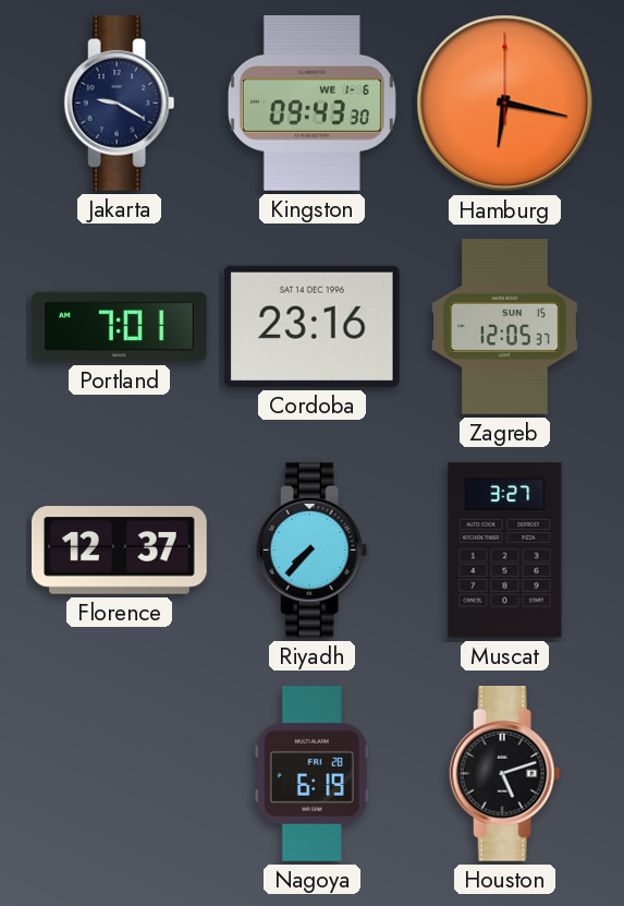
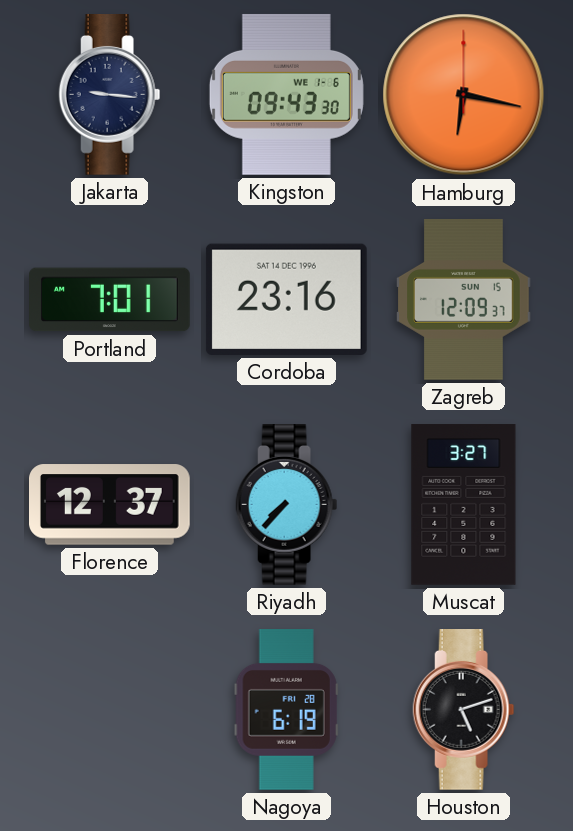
Jakarta: 9:20 -> 9:16 (110, 95)
Zagreb: 12:05 -> 12:09 (464, 300)
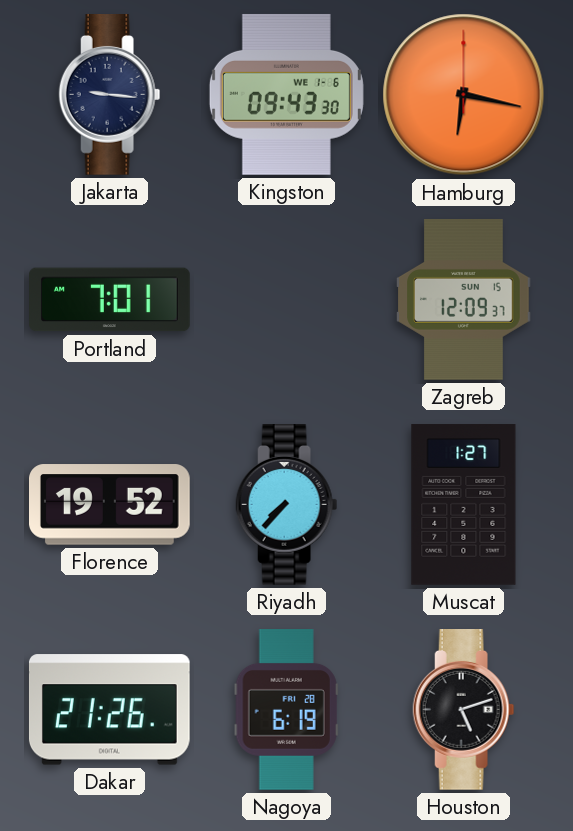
Cordoba: 23:16 -> none (286, 299)
Florence: 12:37 -> 19:52 (110, 505)
Muscat: 3:27 -> 1:27 (464, 505)
Dakar: none -> 21:26 (109, 710)
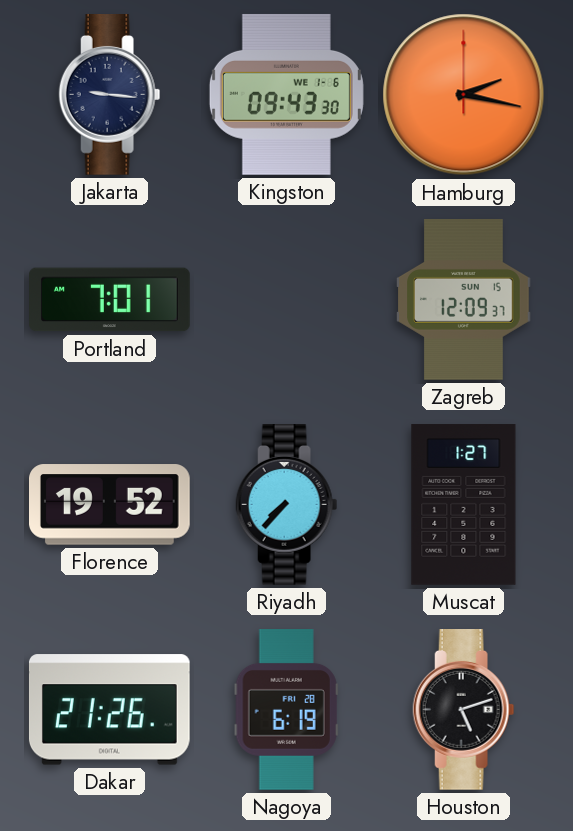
Hamburg: 6:17 -> 2:17 (464, 95)
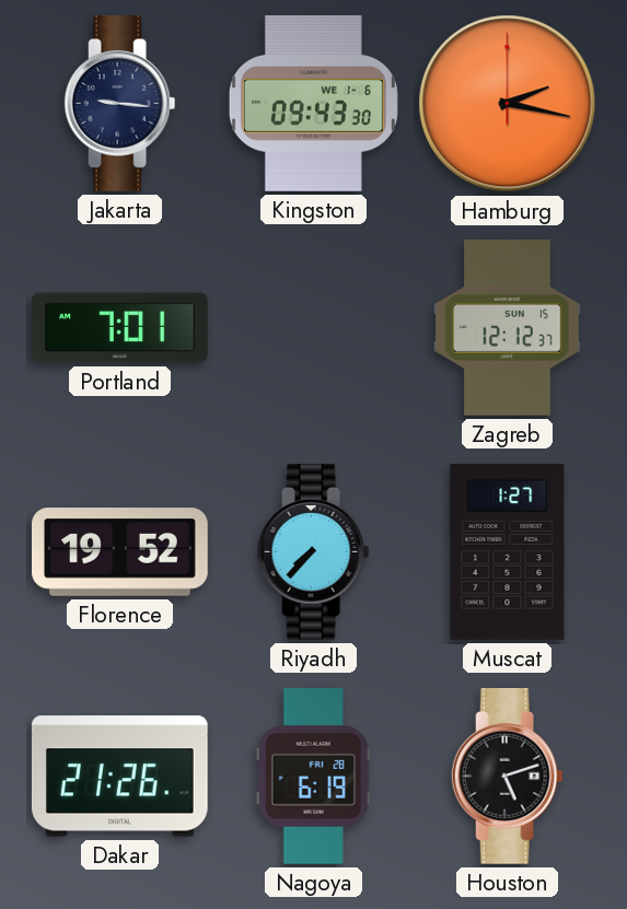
Zagreb: 12:09 -> 12:12 (508, 328)
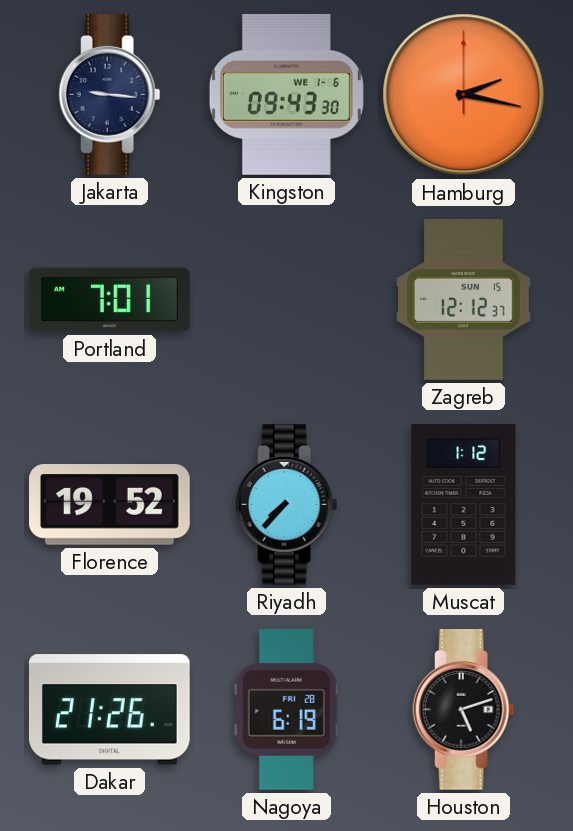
Muscat: 1:27 -> 1:12 (464, 505)
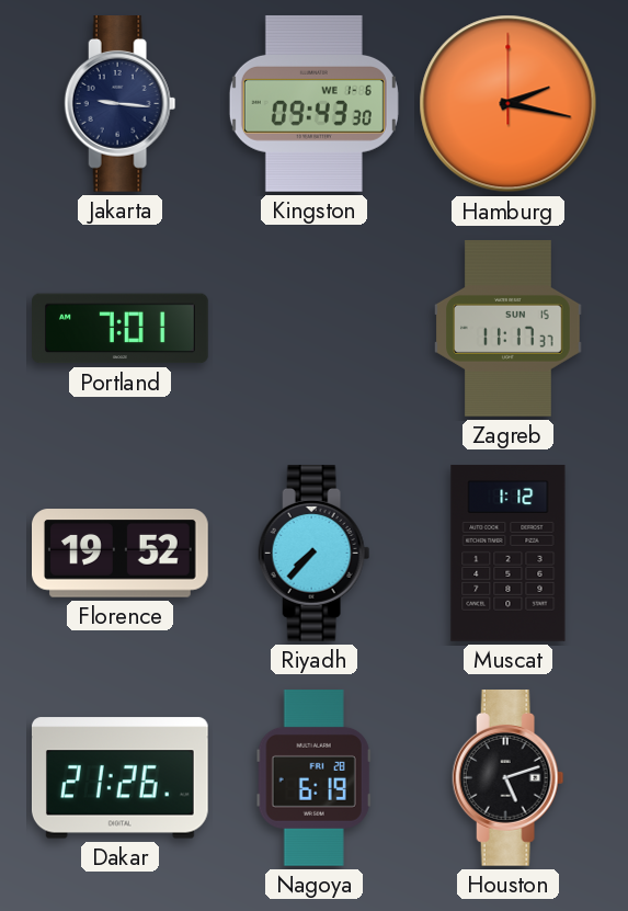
Zagreb: 12:12 -> 11:17 (509, 329)
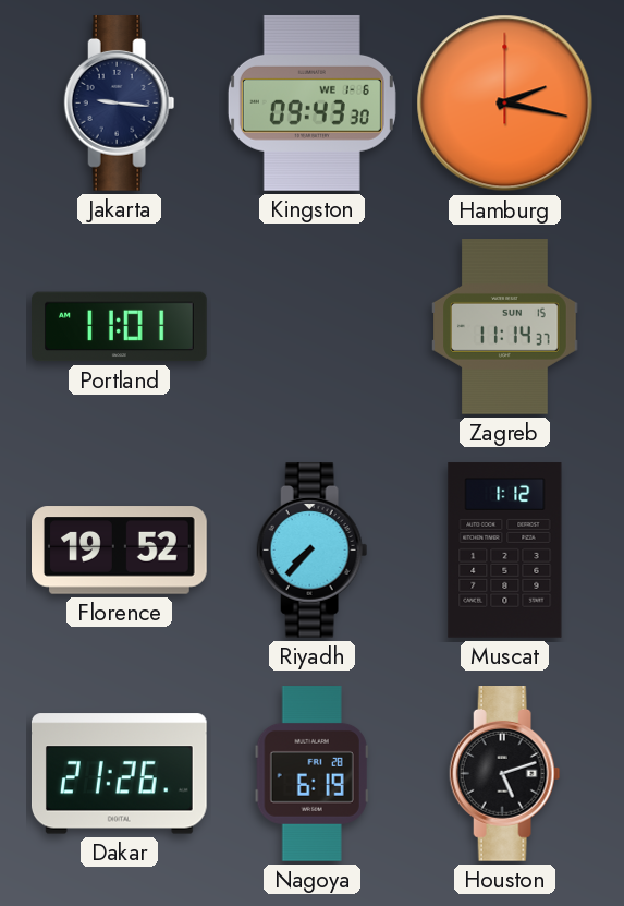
Portland: 7:01 -> 11:01 (120, 327)
Zagreb: 11:17 -> 11:14 (505, 327)
